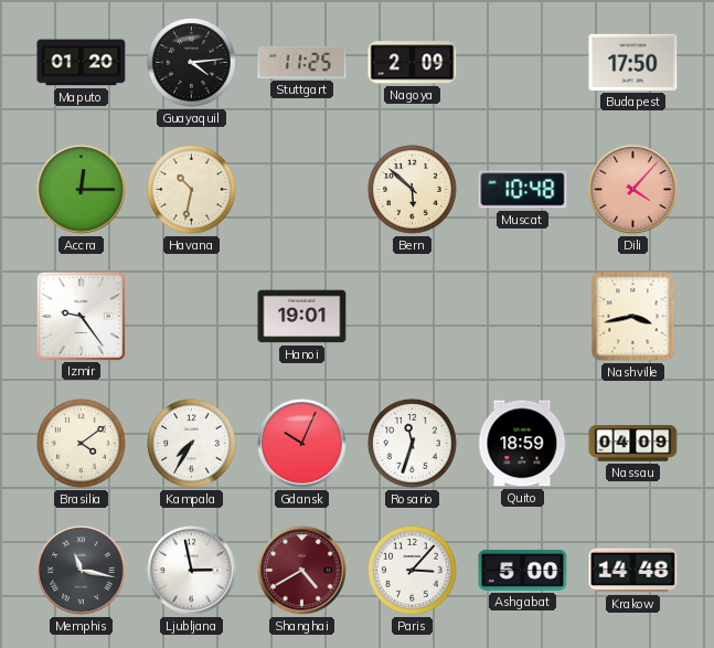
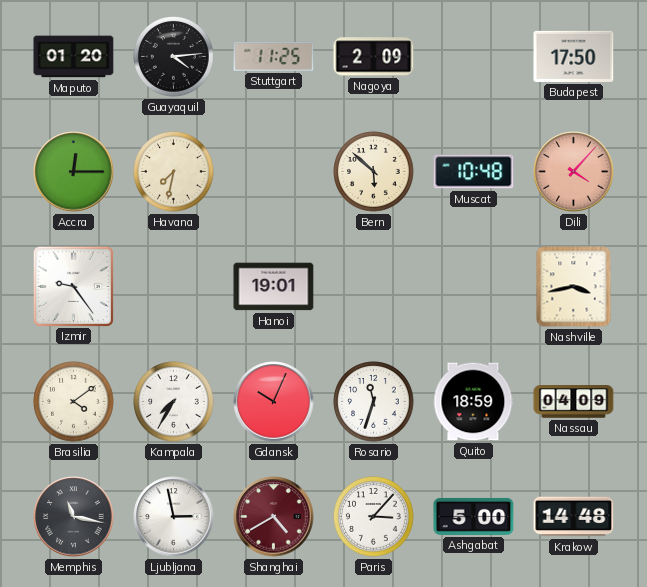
Havana: 10:32 -> 7:32 (174, 172)
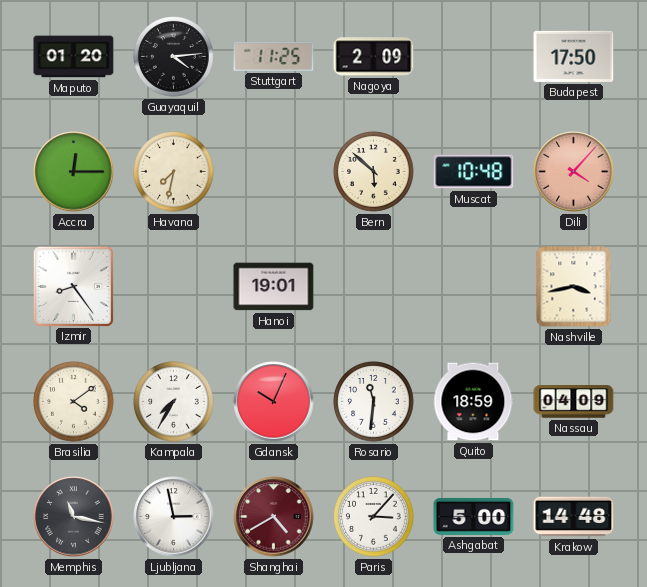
Izmir: 9:24 -> 8:24 (73, 286)
Rosario: 11:33 -> 11:31 (374, 402)
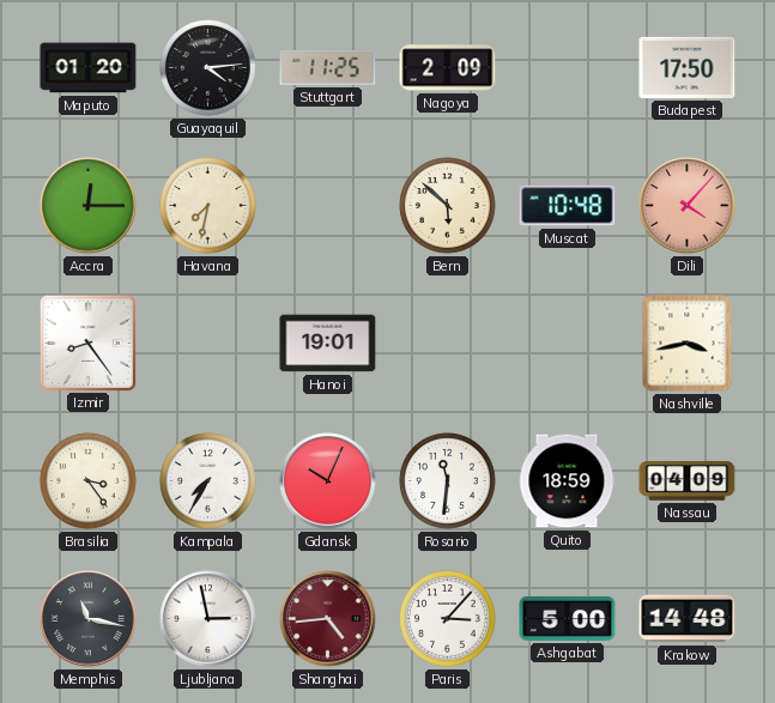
Brasilia: 4:09 -> 3:24 (89, 481)
Shanghai: 4:40 -> 4:44 (328, 619)
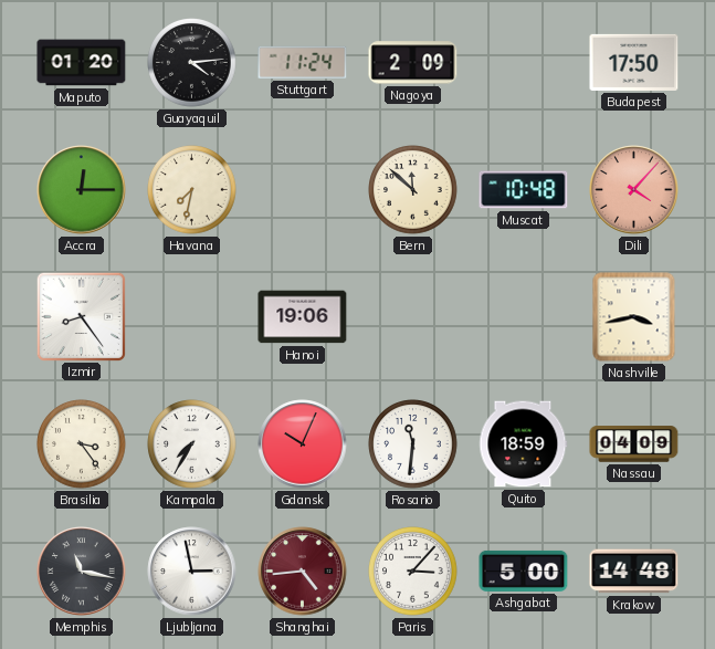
Stuttgart: 11:25 -> 11:24 (303, 62)
Bern: 5:52 -> 11:52 (413, 190)
Hanoi: 19:01 -> 19:06 (303, 317)
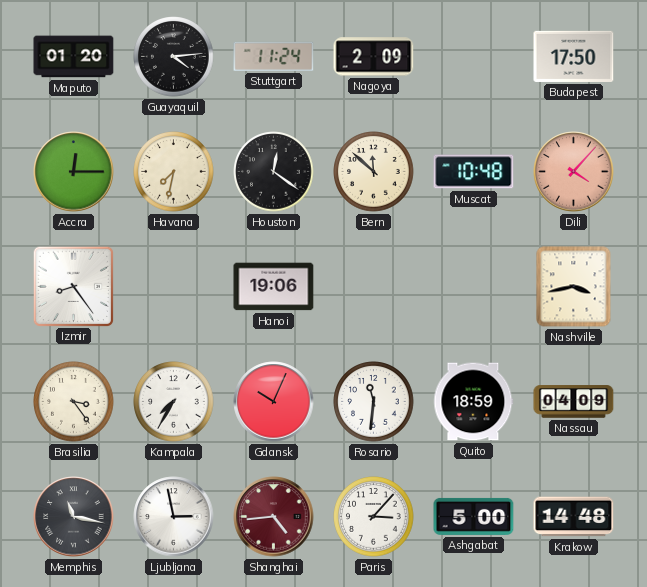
Houston: none -> 12:21 (274, 172)
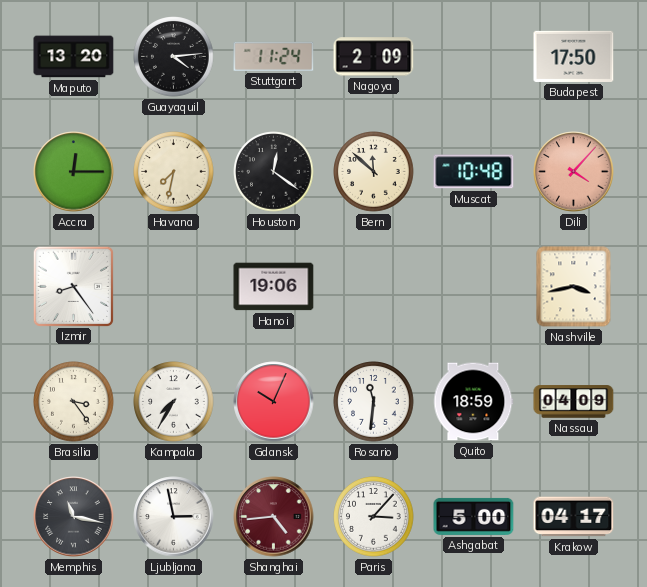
Maputo: 01:20 -> 13:20 (74, 57)
Krakow: 14:48 -> 04:17 (574, 517)
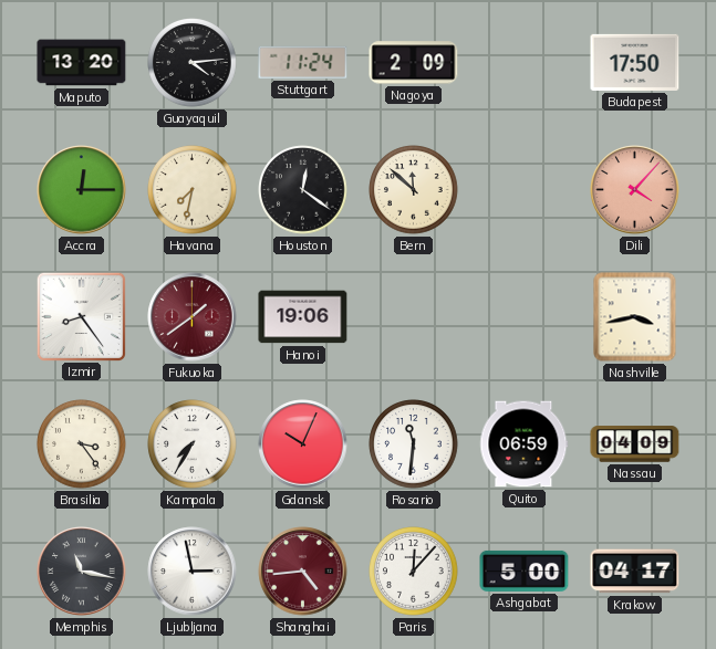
Muscat: 10:48 -> none (474, 172)
Fukuoka: none -> 1:39 (193, 317)
Quito: 18:59 -> 06:59 (525, 444)
Paris: 3:07 -> 12:07 (414, 572)
